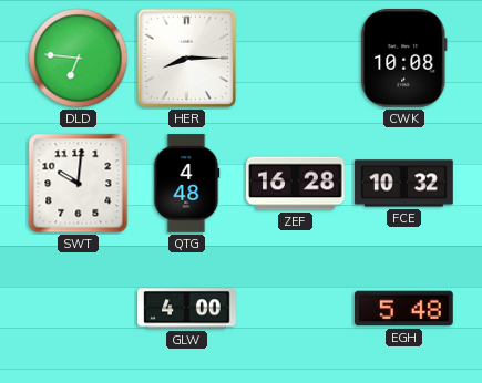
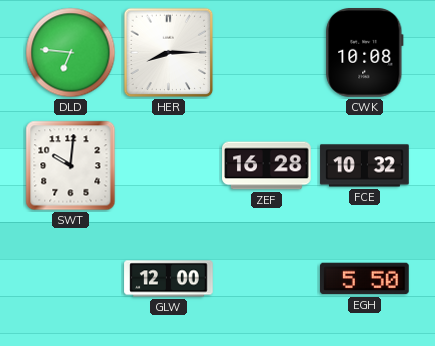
QTG: 4:48 -> none (187, 184)
GLW: 4:00 -> 12:00 (169, 279)
EGH: 5:48 -> 5:50 (365, 279)
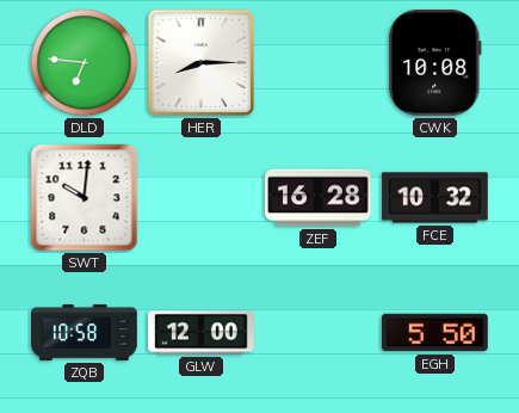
ZQB: none -> 10:58 (85, 332)
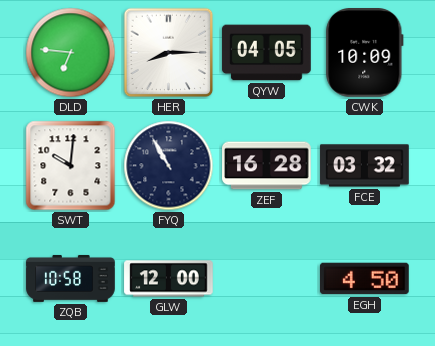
QYW: none -> 04:05 (267, 53)
CWK: 10:08 -> 10:09 (365, 53)
FYQ: none -> 10:55 (169, 166)
FCE: 10:32 -> 03:32 (365, 166)
EGH: 5:50 -> 4:50 (365, 279)
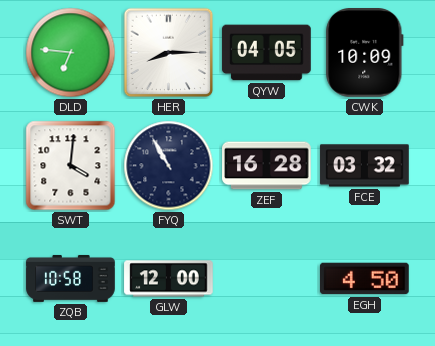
SWT: 10:01 -> 4:01 (71, 166)
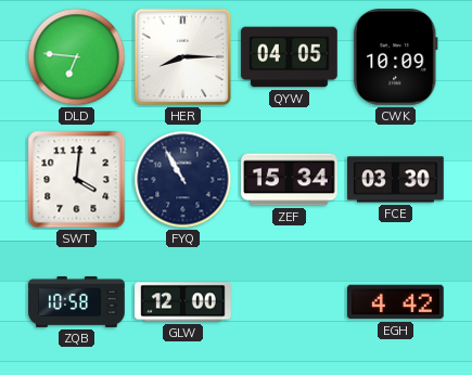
ZEF: 16:28 -> 15:34 (290, 180)
FCE: 03:32 -> 03:30 (396, 180)
EGH: 4:50 -> 4:42 (396, 302)
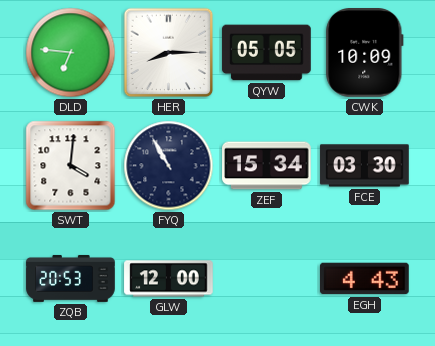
QYW: 04:05 -> 05:05 (267, 53)
ZQB: 10:58 -> 20:53 (71, 278)
EGH: 4:42 -> 4:43 (365, 279)
